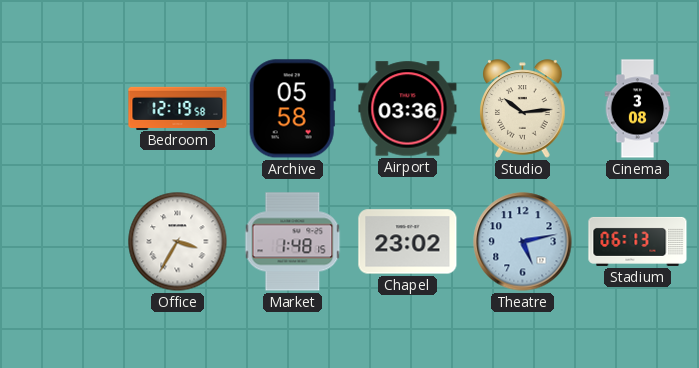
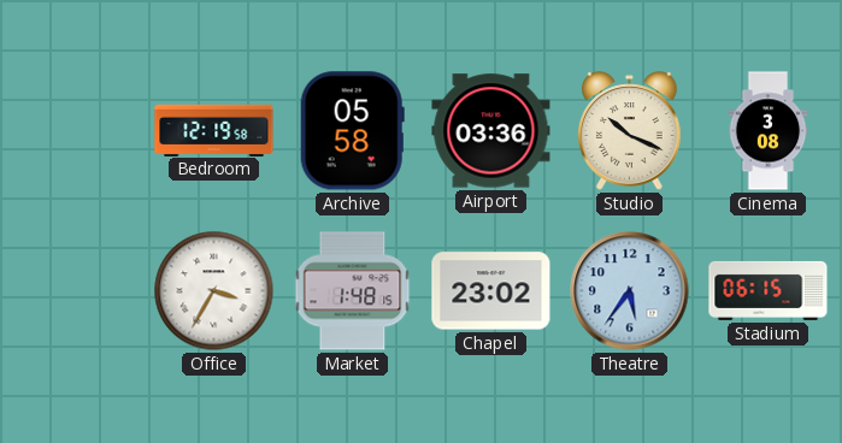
Studio: 10:14 -> 10:19 (630, 131)
Theatre: 5:13 -> 5:36 (630, 291)
Stadium: 06:13 -> 06:15 (769, 290)
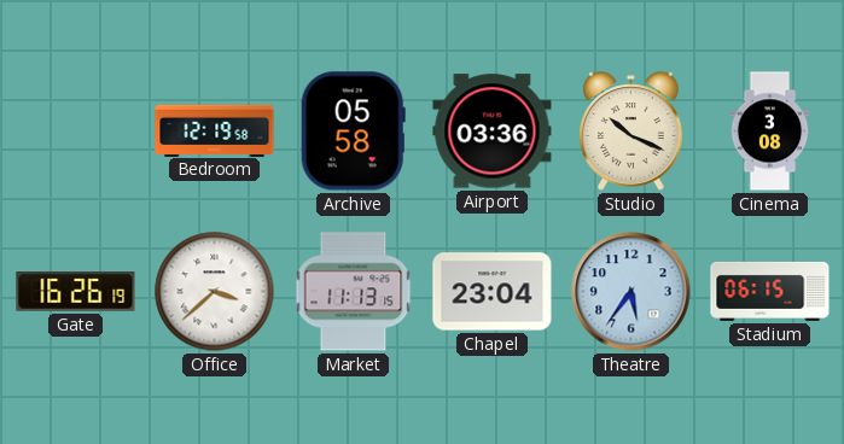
Gate: none -> 16:26 (76, 292)
Office: 3:35 -> 3:38 (215, 292)
Market: 1:48 -> 11:13 (354, 292)
Chapel: 23:02 -> 23:04 (493, 292)
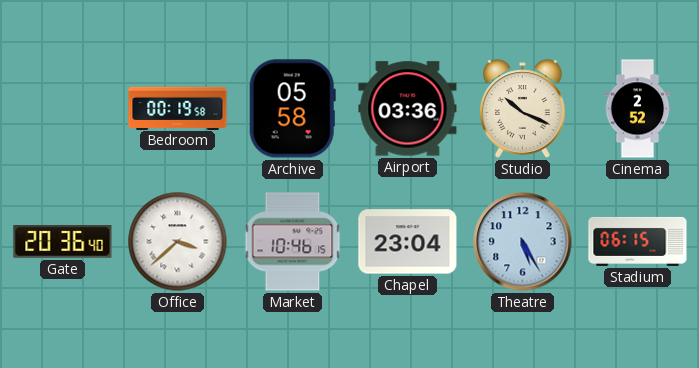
Bedroom: 12:19 -> 00:19 (178, 108)
Cinema: 3:08 -> 2:52 (638, 109)
Gate: 16:26 -> 20:36 (63, 242)
Market: 11:13 -> 10:46 (293, 242)
Theatre: 5:36 -> 5:25 (523, 242)
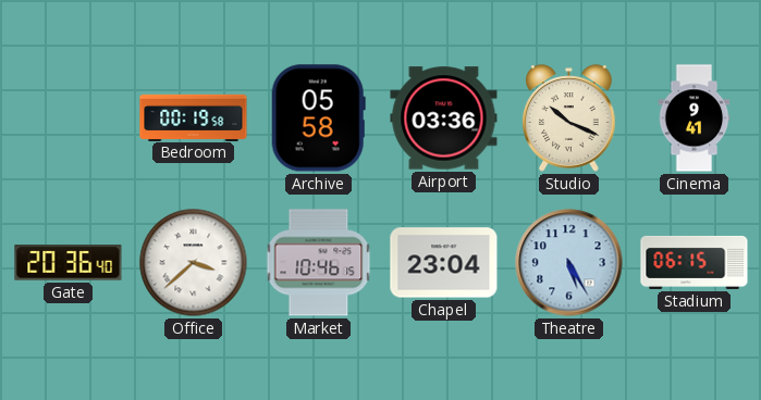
Cinema: 2:52 -> 9:41 (695, 118)
